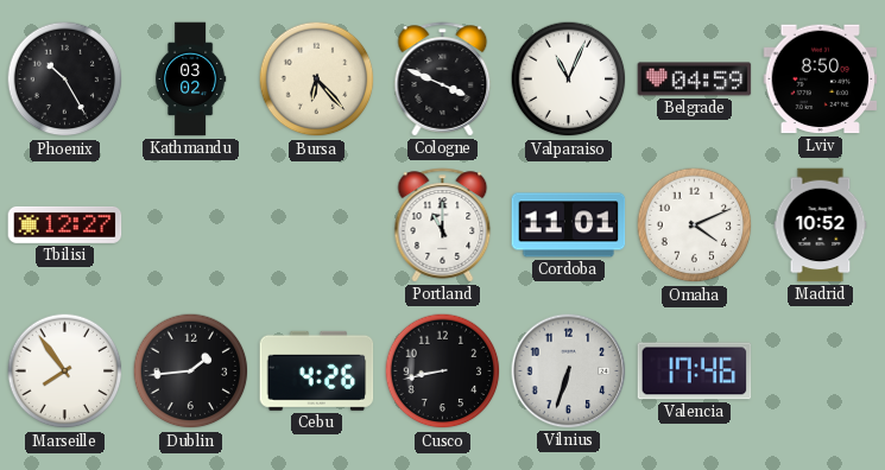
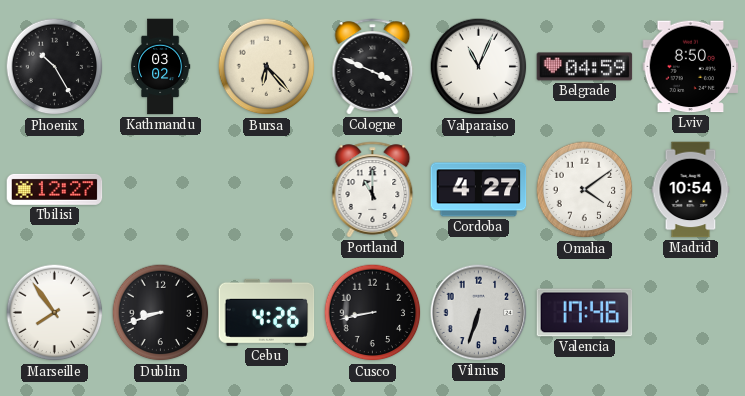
Cordoba: 11:01 -> 4:27 (479, 190)
Omaha: 4:11 -> 4:09 (585, 190)
Madrid: 10:52 -> 10:54 (691, 190)
Dublin: 1:44 -> 8:42 (161, 313)
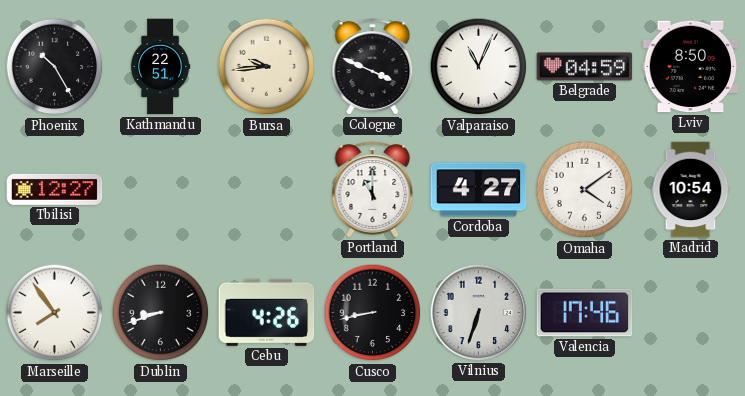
Kathmandu: 03:02 -> 22:51 (160, 67)
Bursa: 6:23 -> 9:44 (267, 67)
